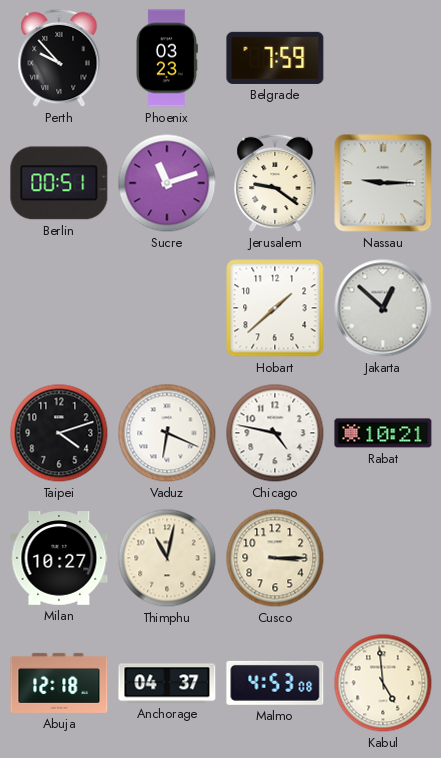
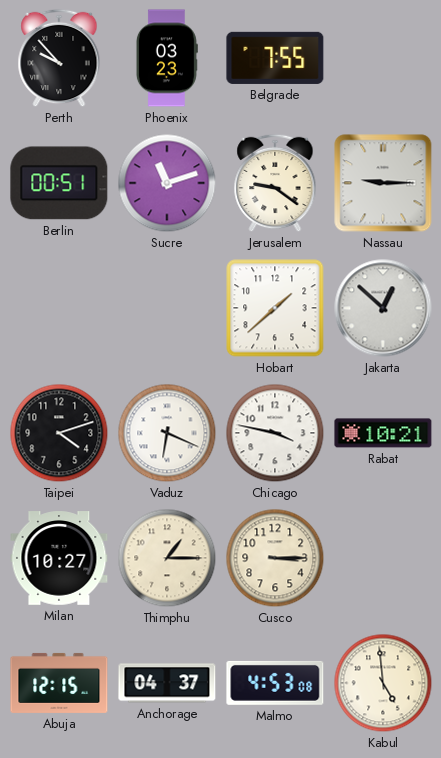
Belgrade: 7:59 -> 7:55 (275, 58)
Chicago: 4:47 -> 3:47 (275, 433)
Thimphu: 11:02 -> 1:15 (167, 558)
Abuja: 12:18 -> 12:15 (59, 683)
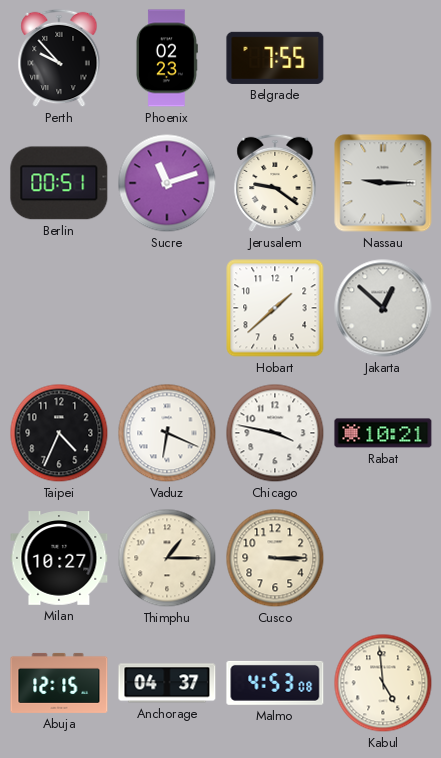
Phoenix: 03:23 -> 02:23 (166, 58)
Taipei: 4:12 -> 4:34 (59, 433)
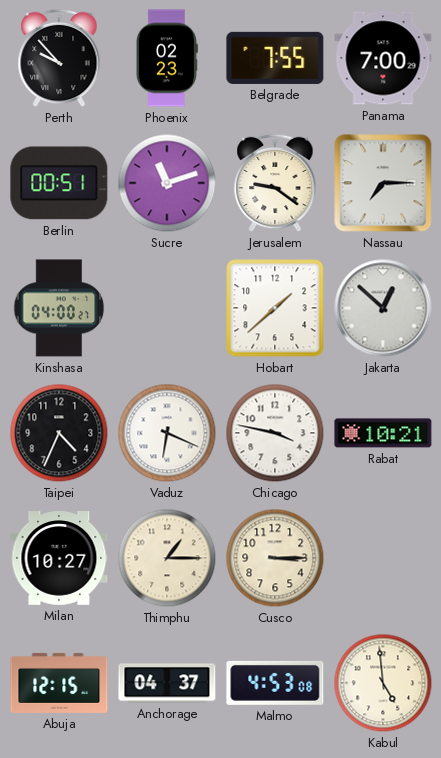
Panama: none -> 7:00 (383, 58)
Nassau: 9:15 -> 7:15 (383, 183)
Kinshasa: none -> 04:00 (59, 308)
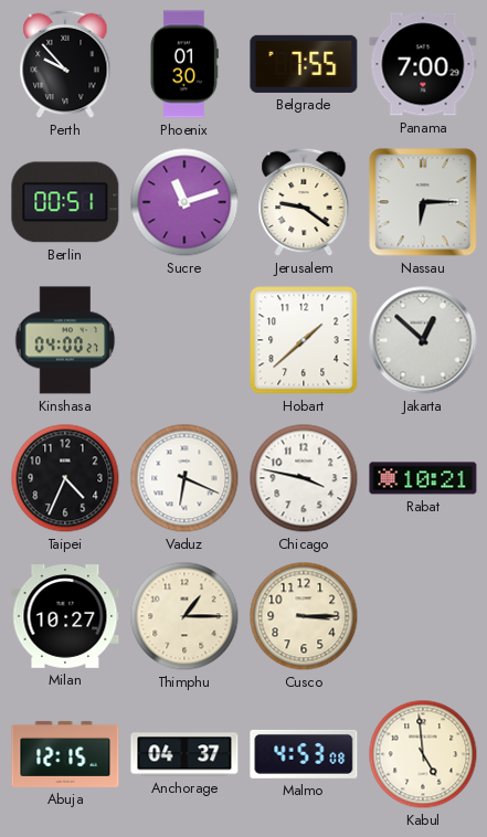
Phoenix: 02:23 -> 01:30 (183, 64)
Nassau: 7:15 -> 6:15 (423, 202)
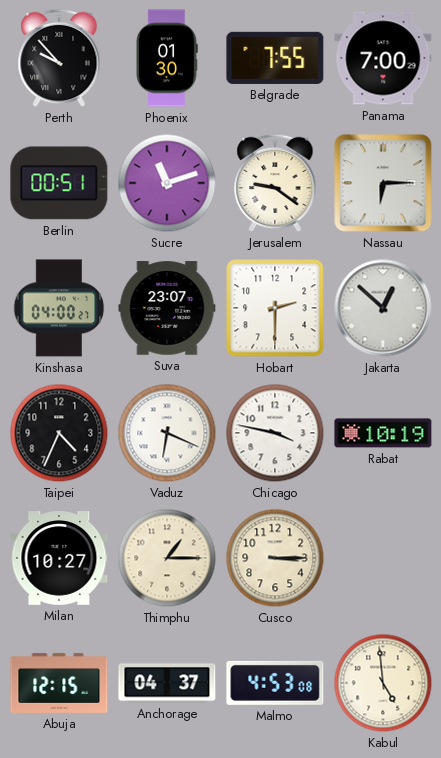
Suva: none -> 23:07 (167, 308)
Hobart: 1:38 -> 2:30 (275, 308)
Rabat: 10:21 -> 10:19 (383, 433)
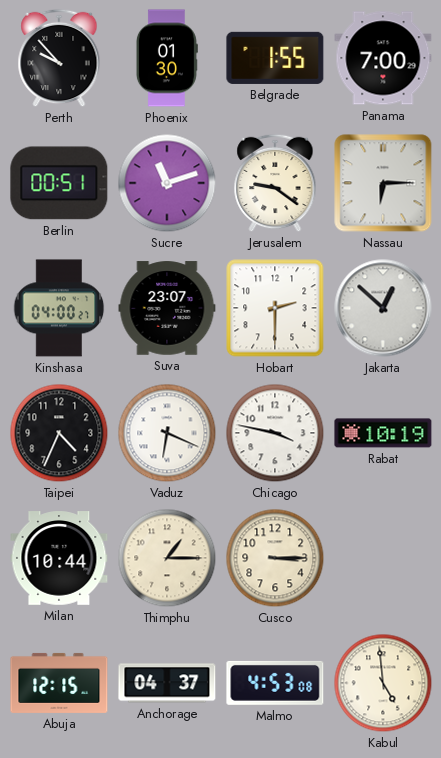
Belgrade: 7:55 -> 1:55 (275, 58)
Milan: 10:27 -> 10:44 (59, 558)
